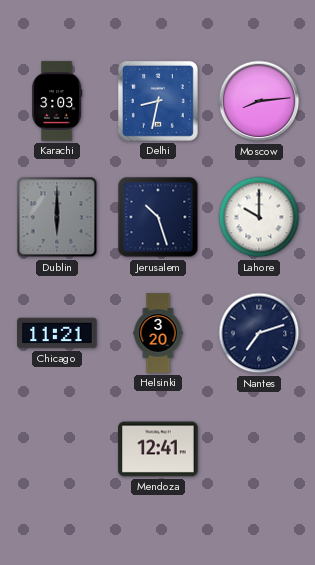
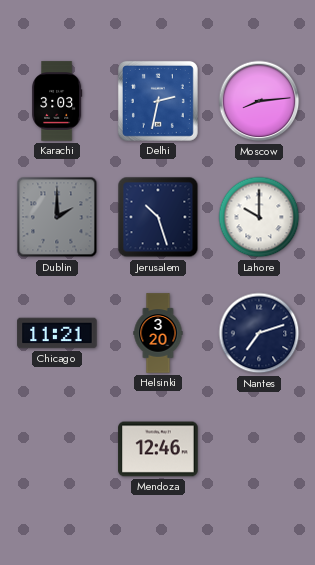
Delhi: 8:32 -> 2:32 (158, 101)
Dublin: 6:00 -> 2:00 (57, 217)
Mendoza: 12:41 -> 12:46 (158, 449)
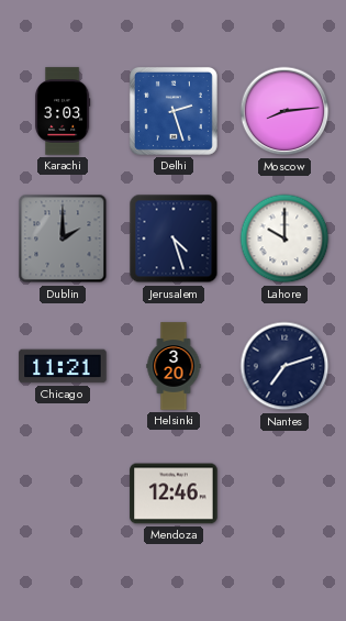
Delhi: 2:32 -> 2:27 (174, 111)
Jerusalem: 10:27 -> 4:27 (174, 239)
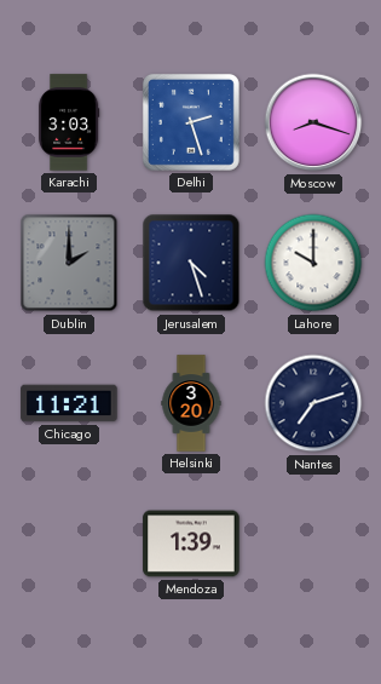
Moscow: 8:14 -> 8:18 (313, 122)
Mendoza: 12:46 -> 1:39 (191, 544)
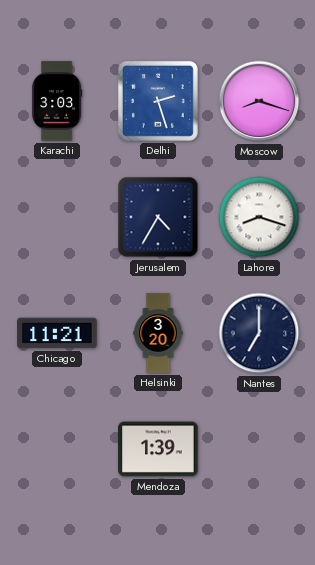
Dublin: 2:00 -> none (69, 263)
Jerusalem: 4:27 -> 4:35 (158, 217)
Lahore: 10:00 -> 8:18 (259, 217)
Nantes: 7:12 -> 7:00 (259, 333)
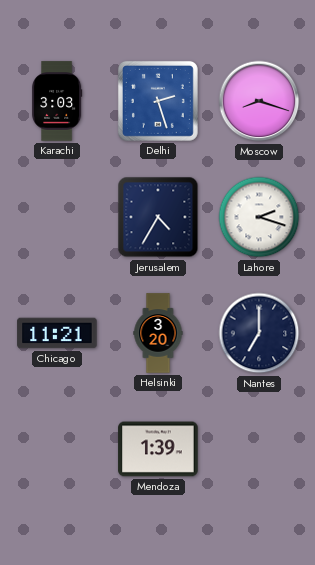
Lahore: 8:18 -> 2:18 (259, 217)
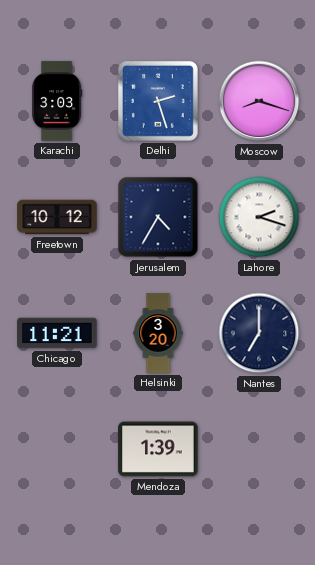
Freetown: none -> 10:12 (57, 217)
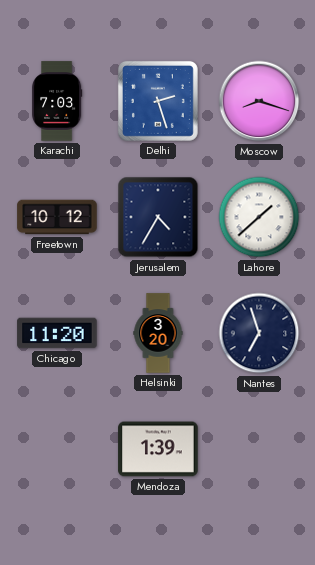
Karachi: 3:03 -> 7:03 (58, 101)
Lahore: 2:18 -> 1:38 (259, 217)
Chicago: 11:21 -> 11:20 (57, 333)
Nantes: 7:00 -> 6:57 (259, 333)
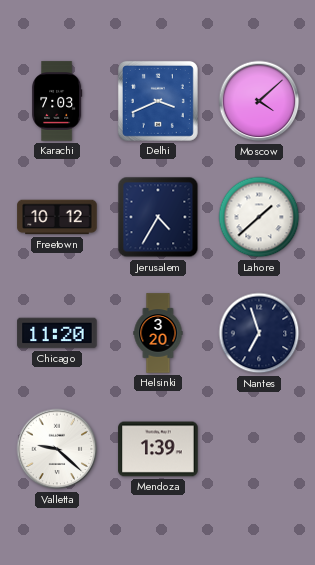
Delhi: 2:27 -> 3:41 (158, 101)
Moscow: 8:18 -> 4:08 (259, 101)
Valletta: none -> 9:22 (57, 449)
